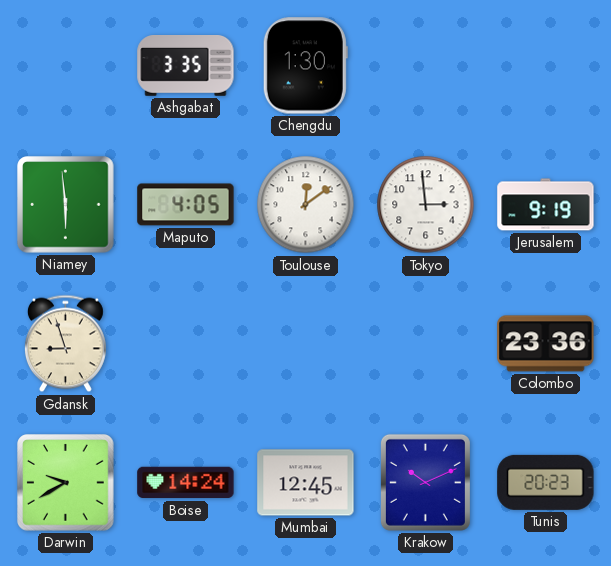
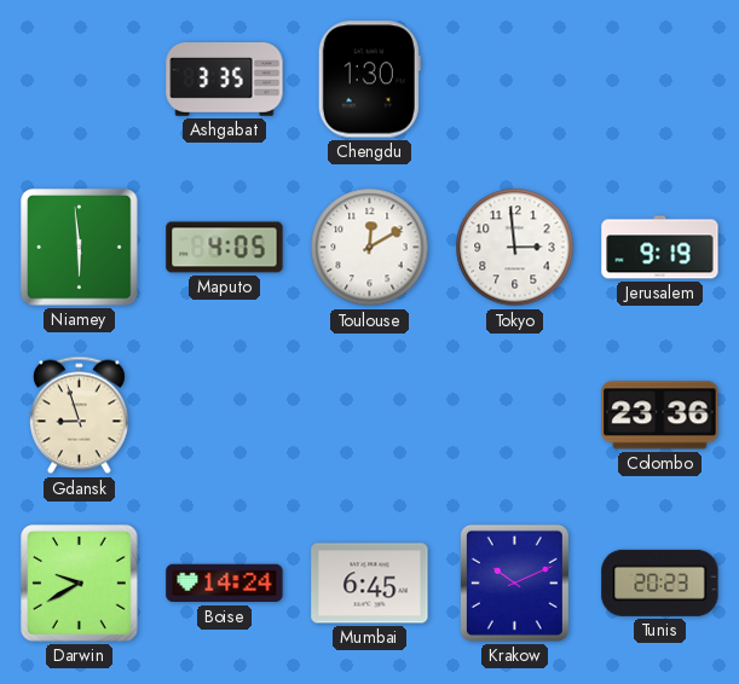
Toulouse: 12:09 -> 12:10 (370, 248)
Mumbai: 12:45 -> 6:45 (370, 584)
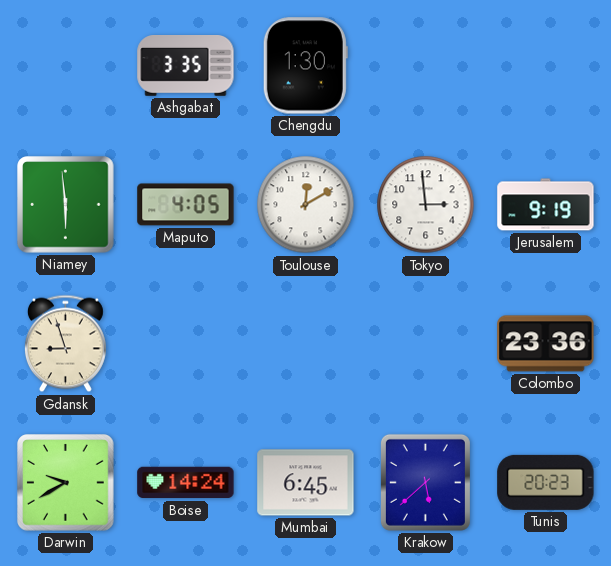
Krakow: 10:11 -> 5:38 (425, 482)
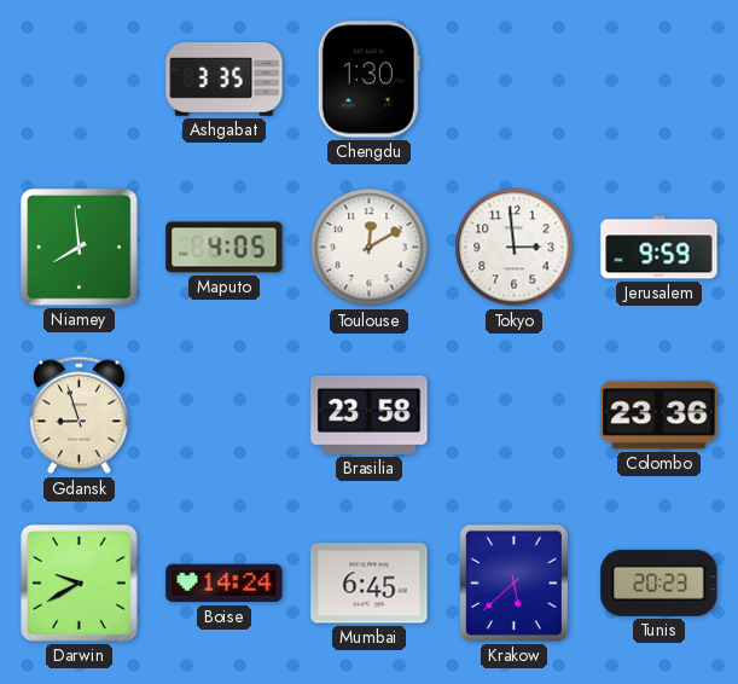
Niamey: 5:59 -> 7:59 (80, 248)
Jerusalem: 9:19 -> 9:59 (659, 248)
Brasilia: none -> 23:58 (370, 415)
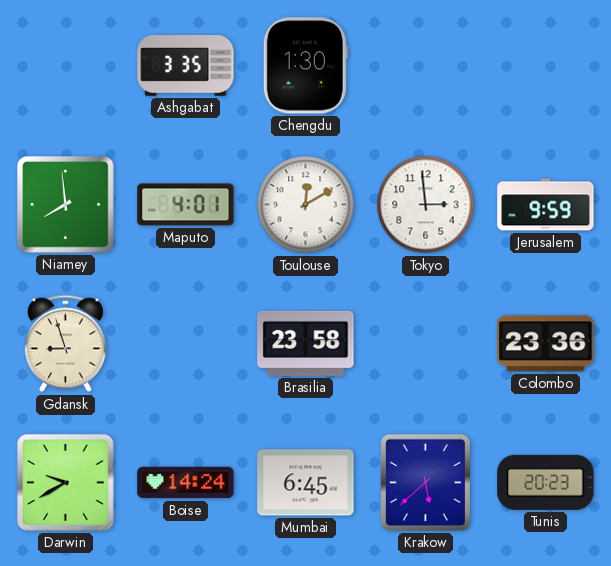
Maputo: 4:05 -> 4:01 (186, 205)
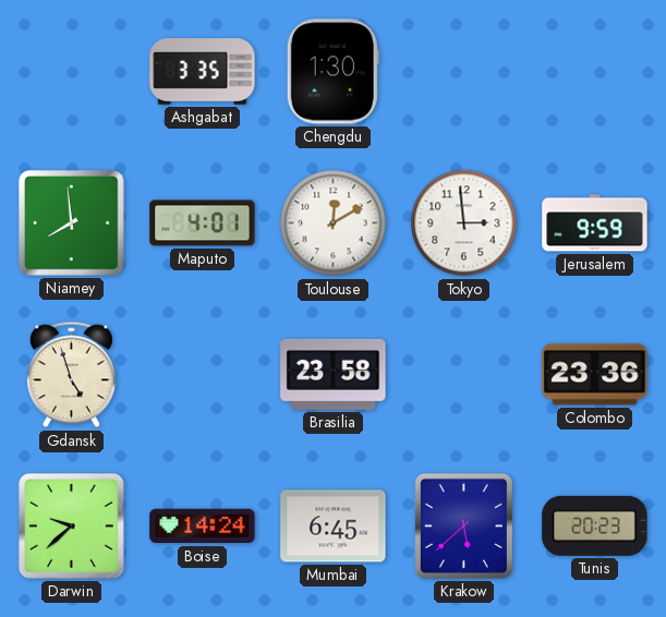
Gdansk: 8:57 -> 4:57 (71, 375)
Darwin: 9:40 -> 9:38 (72, 527)
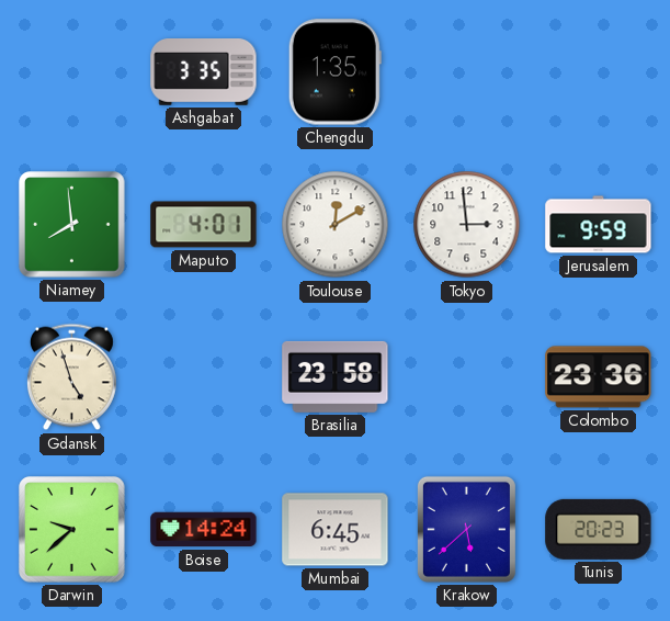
Chengdu: 1:30 -> 1:35 (334, 72)
